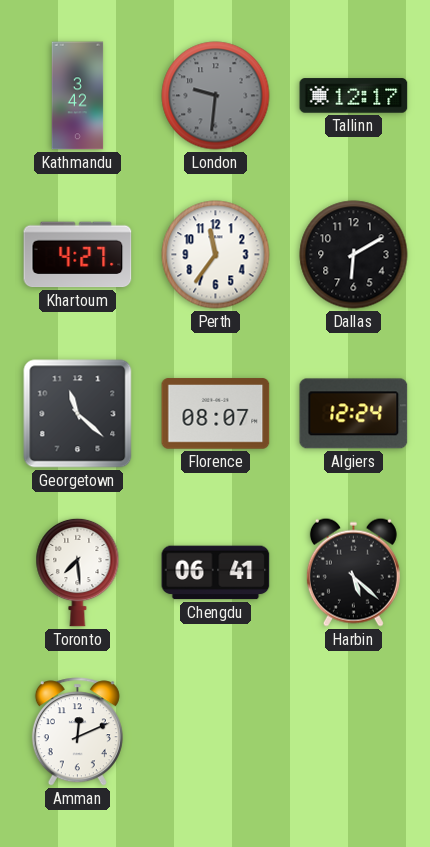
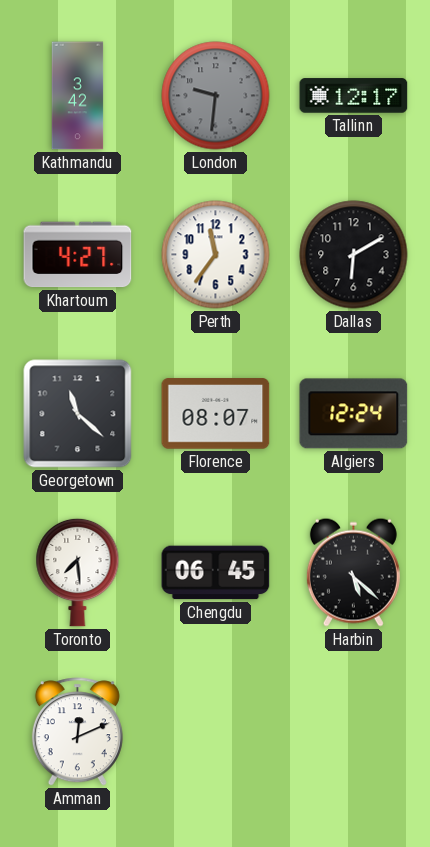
Chengdu: 06:41 -> 06:45 (216, 573)
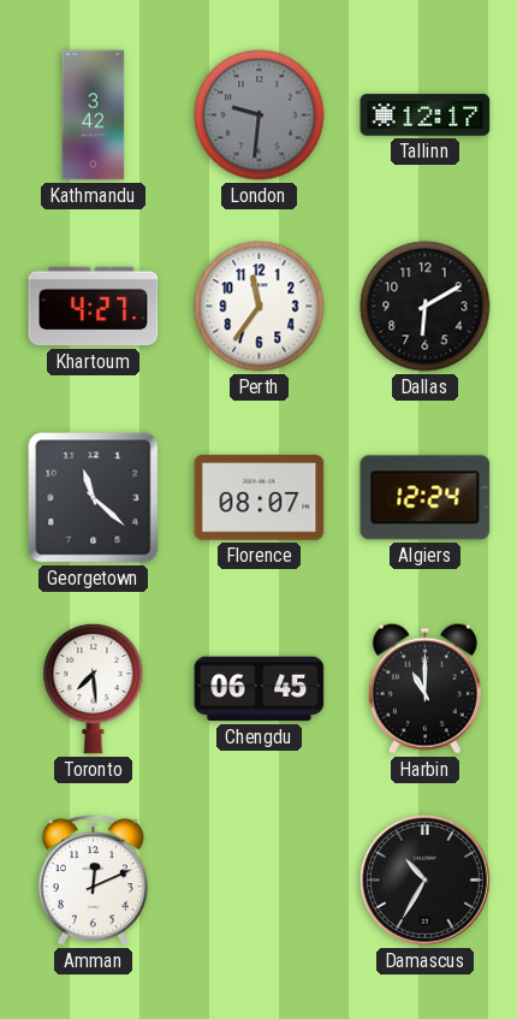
Harbin: 5:22 -> 11:00 (424, 688)
Damascus: none -> 10:35 (426, 881)
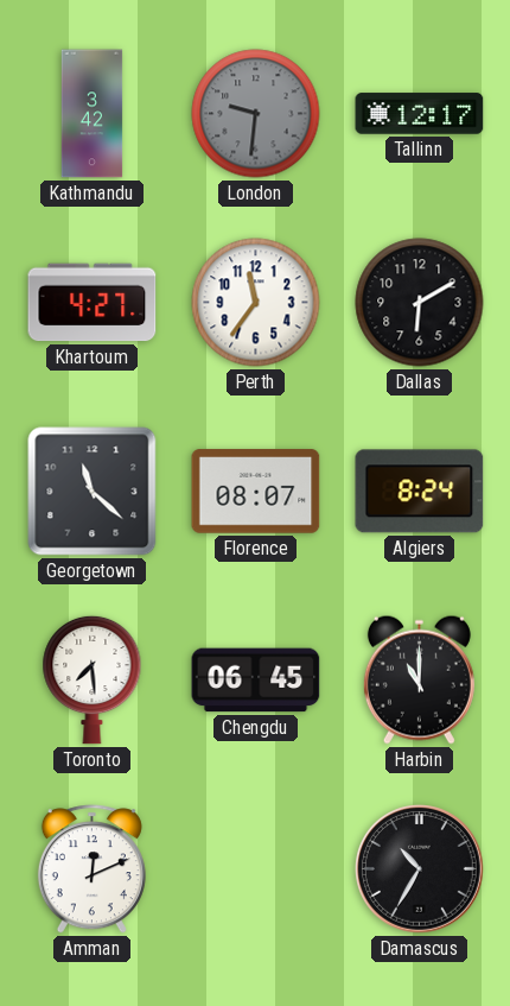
Algiers: 12:24 -> 8:24 (420, 492)
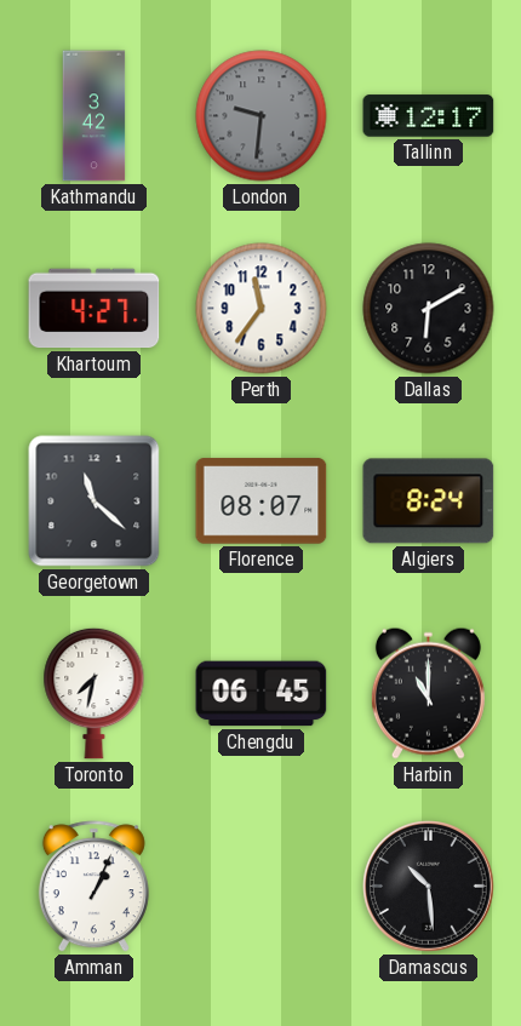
Toronto: 7:29 -> 7:32 (95, 693)
Amman: 12:11 -> 1:04 (93, 887)
Damascus: 10:35 -> 10:29 (429, 887)
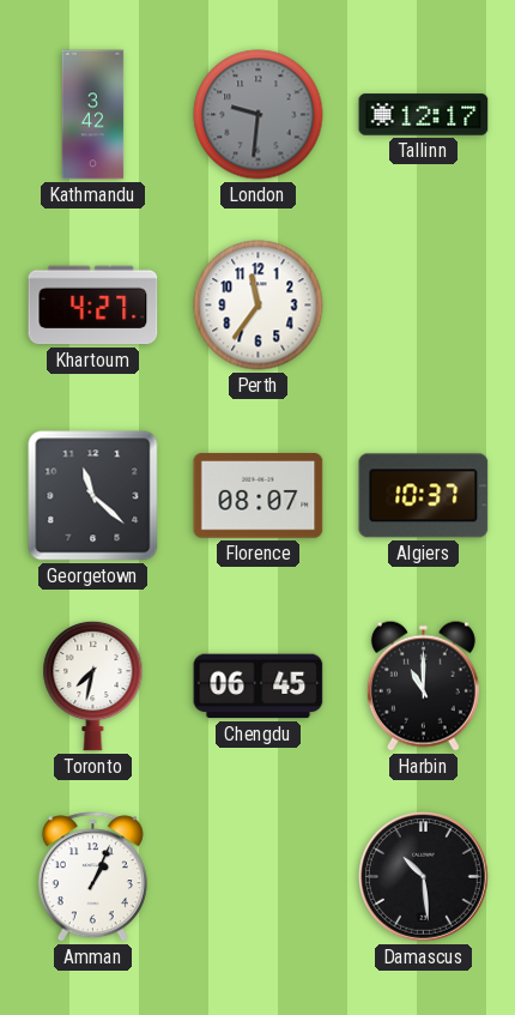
Dallas: 6:10 -> none (429, 309)
Algiers: 8:24 -> 10:37 (424, 496)
